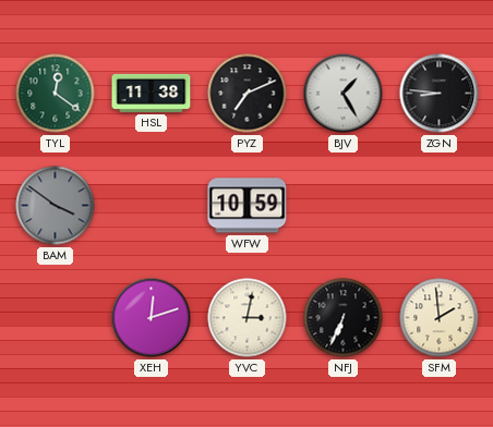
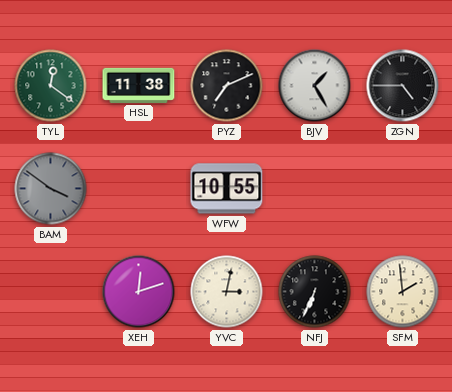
ZGN: 8:46 -> 4:45 (403, 86)
WFW: 10:59 -> 10:55 (227, 189)
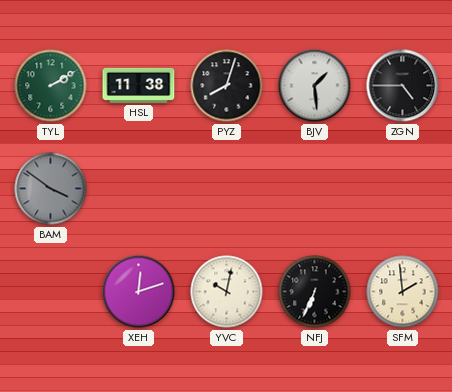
TYL: 12:21 -> 2:10 (51, 86)
PYZ: 7:11 -> 8:03 (227, 86)
BJV: 1:25 -> 1:29 (315, 86)
WFW: 10:55 -> none (227, 189)
YVC: 3:02 -> 10:02 (227, 292)
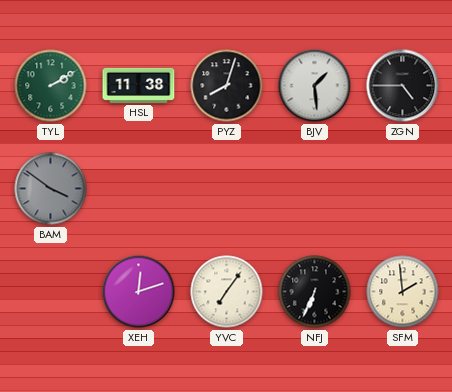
YVC: 10:02 -> 7:06 (227, 292)
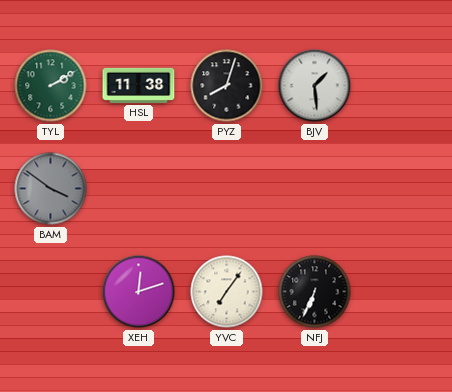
ZGN: 4:45 -> none (403, 86)
SFM: 1:59 -> none (403, 292)
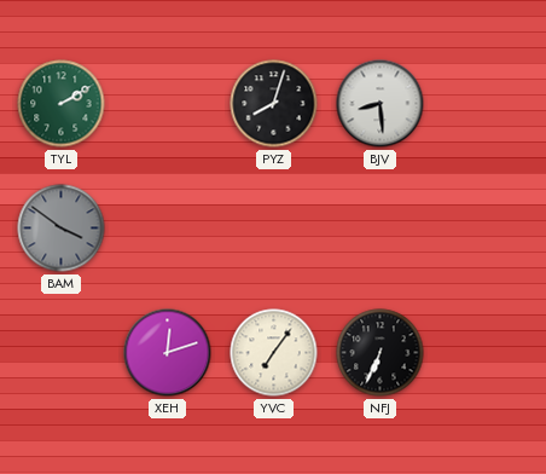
HSL: 11:38 -> none (139, 85)
BJV: 1:29 -> 8:29 (381, 104)
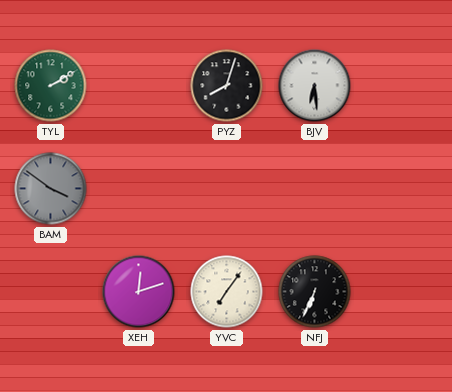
BJV: 8:29 -> 6:29 (315, 86)
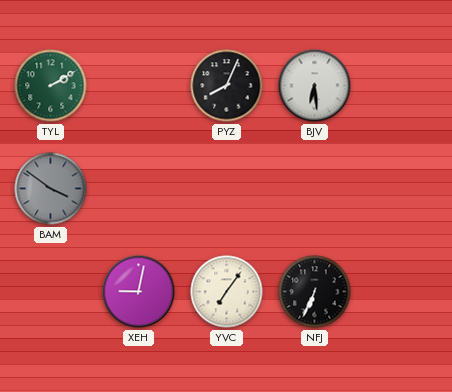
PYZ: 8:03 -> 8:04 (227, 86)
XEH: 12:12 -> 9:02 (139, 292)
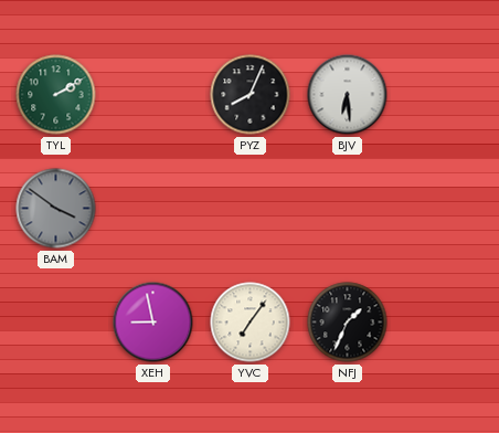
XEH: 9:02 -> 8:58 (153, 323)
NFJ: 6:34 -> 1:34 (348, 323)
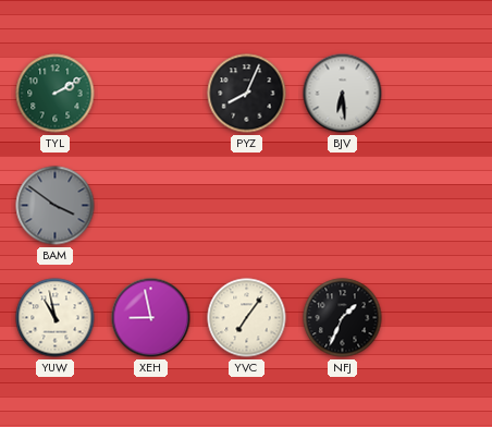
YUW: none -> 10:58 (56, 318)
